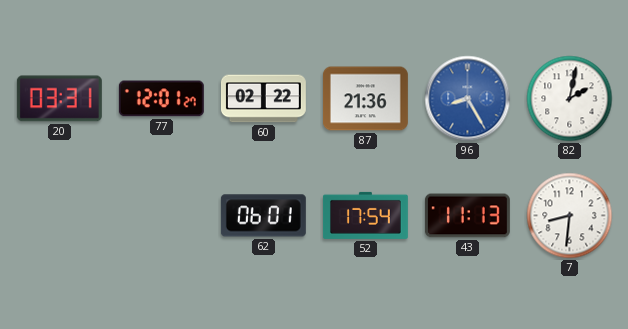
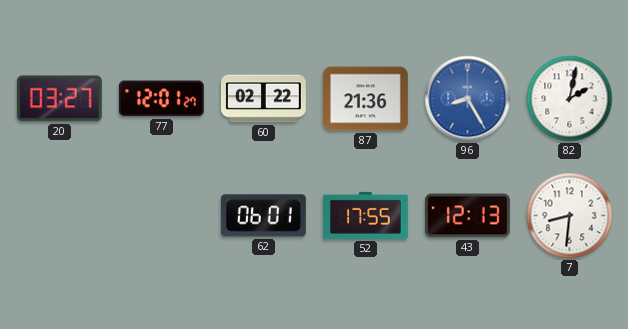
20: 03:31 -> 03:27 (59, 99)
52: 17:54 -> 17:55 (365, 215)
43: 11:13 -> 12:13 (467, 216)
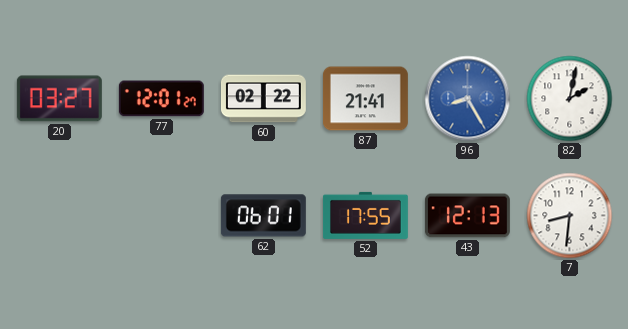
87: 21:36 -> 21:41 (365, 99)
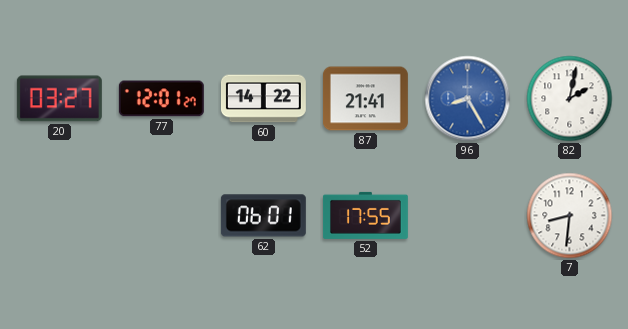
60: 02:22 -> 14:22 (263, 99)
43: 12:13 -> none (467, 216)
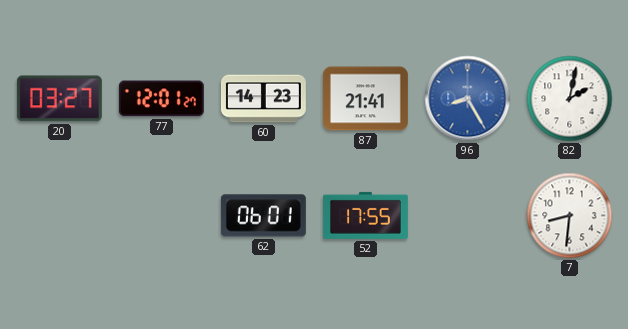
60: 14:22 -> 14:23 (263, 99)
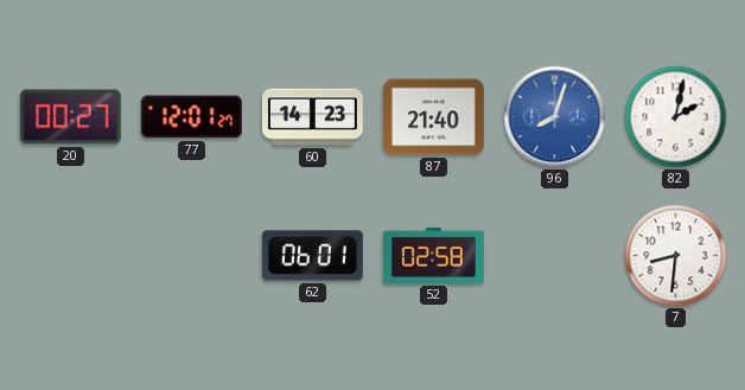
20: 03:27 -> 00:27 (70, 117)
87: 21:41 -> 21:40 (433, 117)
96: 8:25 -> 8:03 (555, 117)
52: 17:55 -> 02:58 (433, 255)
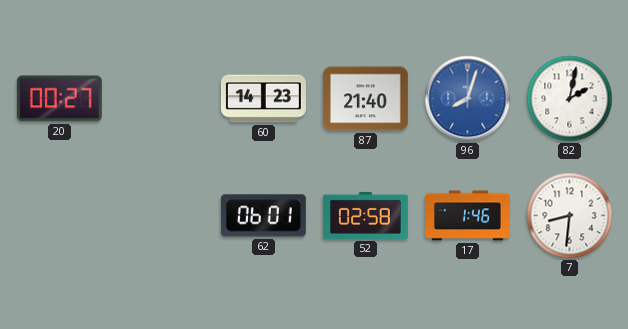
77: 12:01 -> none (191, 117)
17: none -> 1:46 (468, 216)
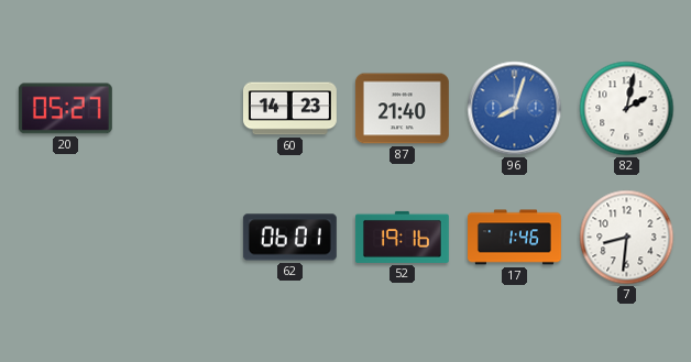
20: 00:27 -> 05:27 (65, 109)
52: 02:58 -> 19:16 (402, 237)
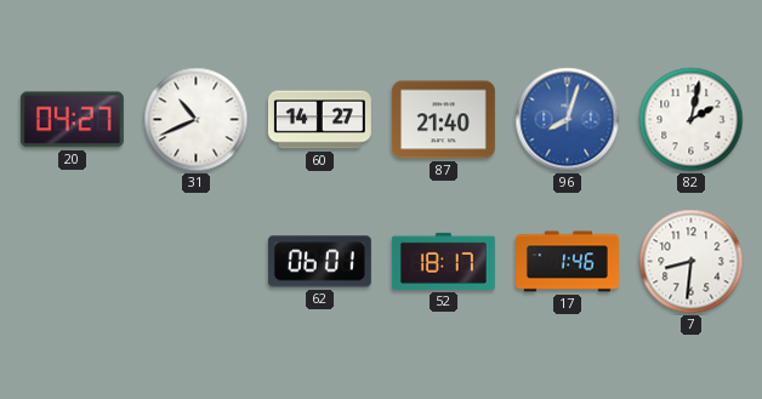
20: 05:27 -> 04:27 (72, 120)
31: none -> 10:41 (197, 120)
60: 14:23 -> 14:27 (319, 120)
52: 19:16 -> 18:17 (443, 261)
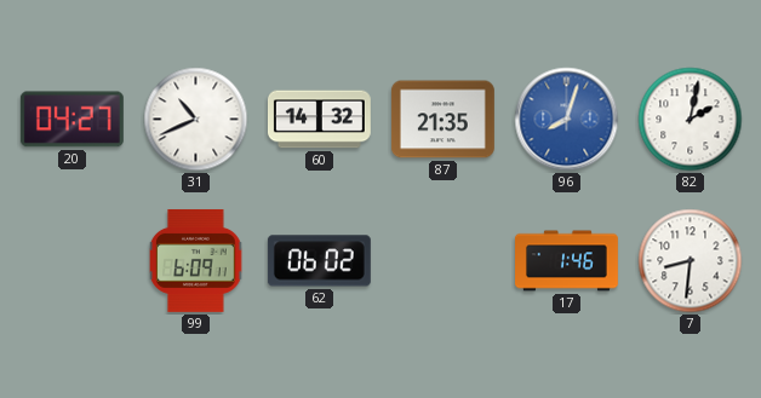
60: 14:27 -> 14:32 (319, 120)
87: 21:40 -> 21:35 (442, 120)
99: none -> 6:09 (196, 260)
62: 06:01 -> 06:02 (319, 261)
52: 18:17 -> none (443, 261)
